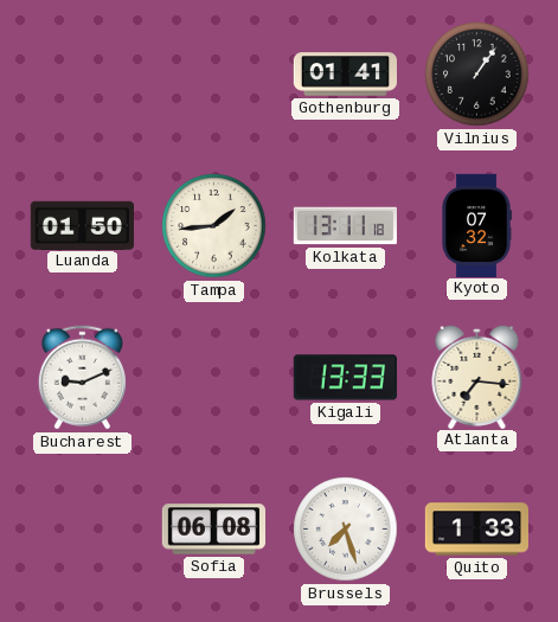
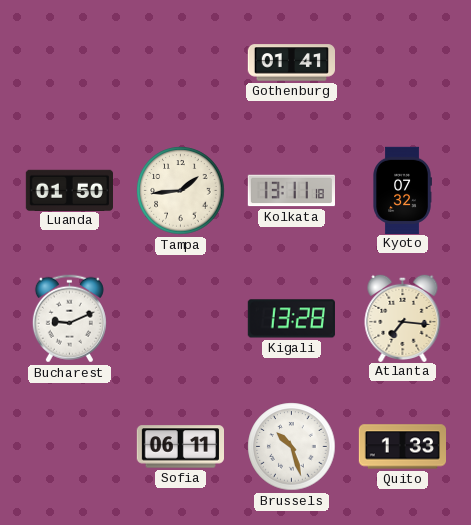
Vilnius: 1:06 -> none (477, 75)
Kigali: 13:33 -> 13:28 (291, 319)
Sofia: 06:08 -> 06:11 (180, 447)
Brussels: 7:27 -> 10:27 (292, 447)
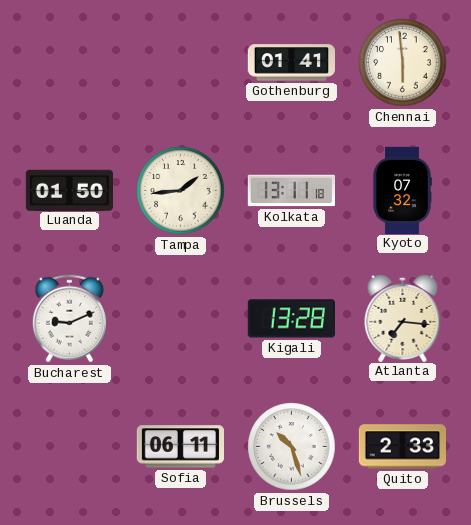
Chennai: none -> 5:59 (403, 63)
Quito: 1:33 -> 2:33 (402, 447)
